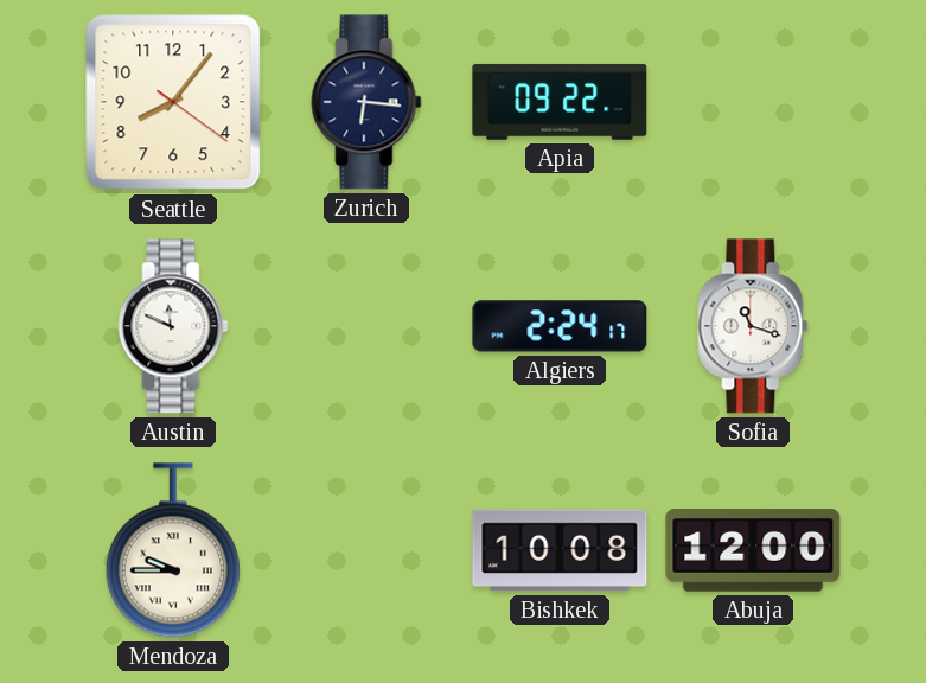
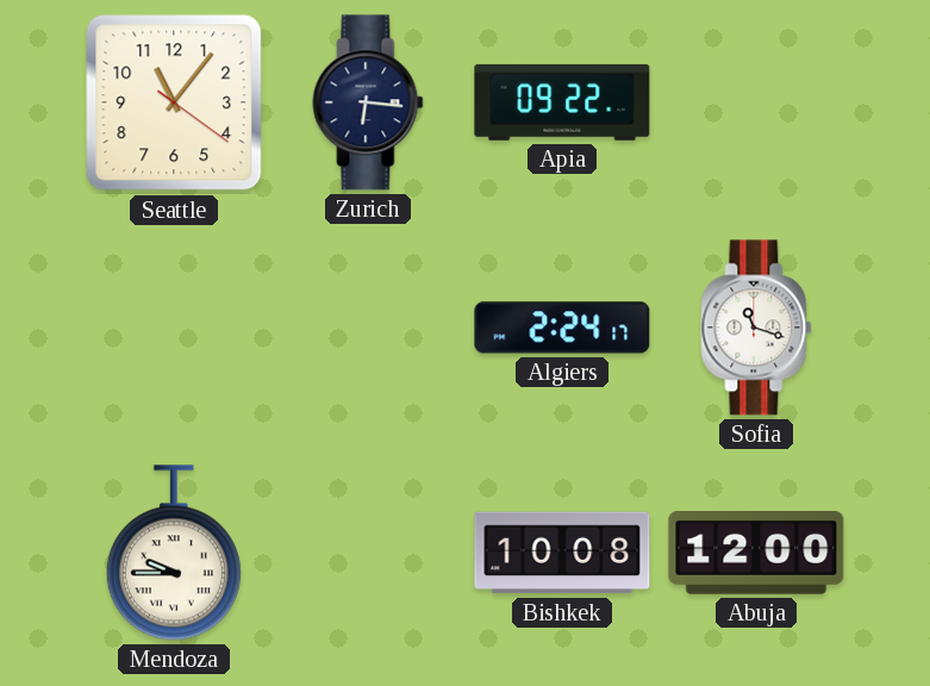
Seattle: 8:06 -> 11:06 (174, 102)
Austin: 11:49 -> none (173, 326)
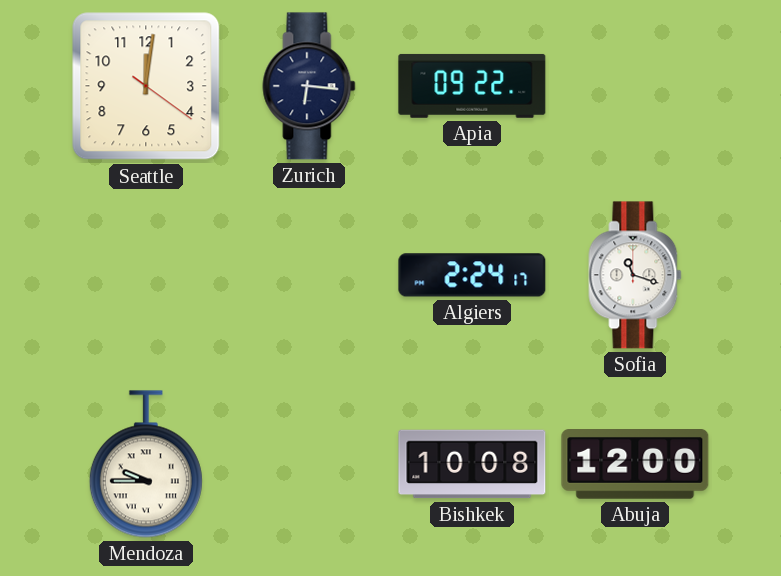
Seattle: 11:06 -> 12:01 (146, 86)
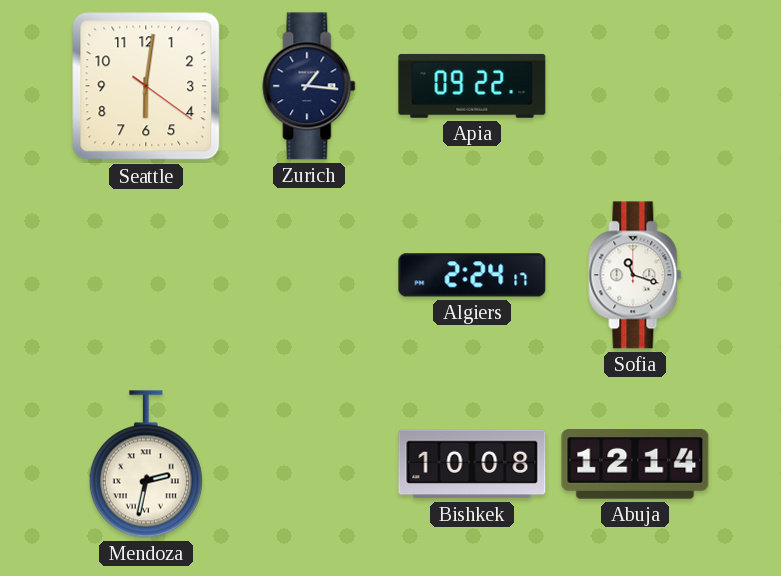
Seattle: 12:01 -> 6:01 (146, 86)
Zurich: 6:16 -> 1:16 (309, 86)
Mendoza: 9:45 -> 2:32 (146, 464)
Abuja: 12:00 -> 12:14 (635, 465)
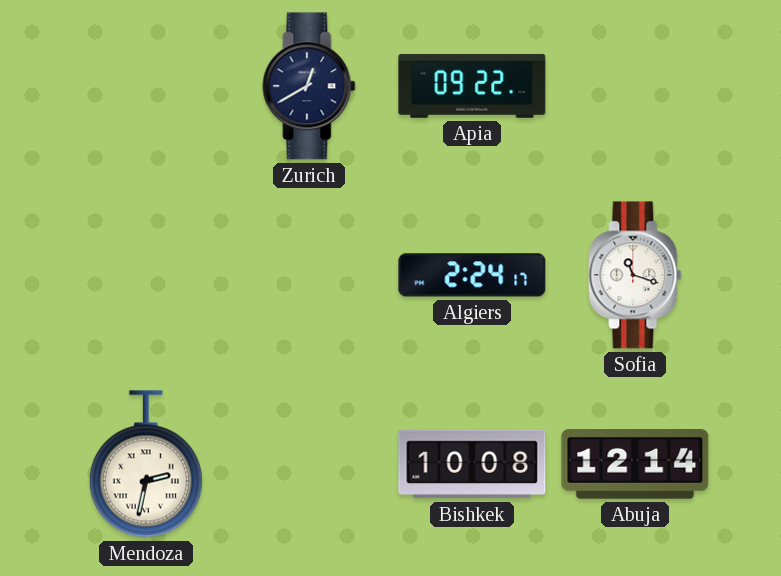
Seattle: 6:01 -> none (146, 86)
Zurich: 1:16 -> 12:40 (309, 86)
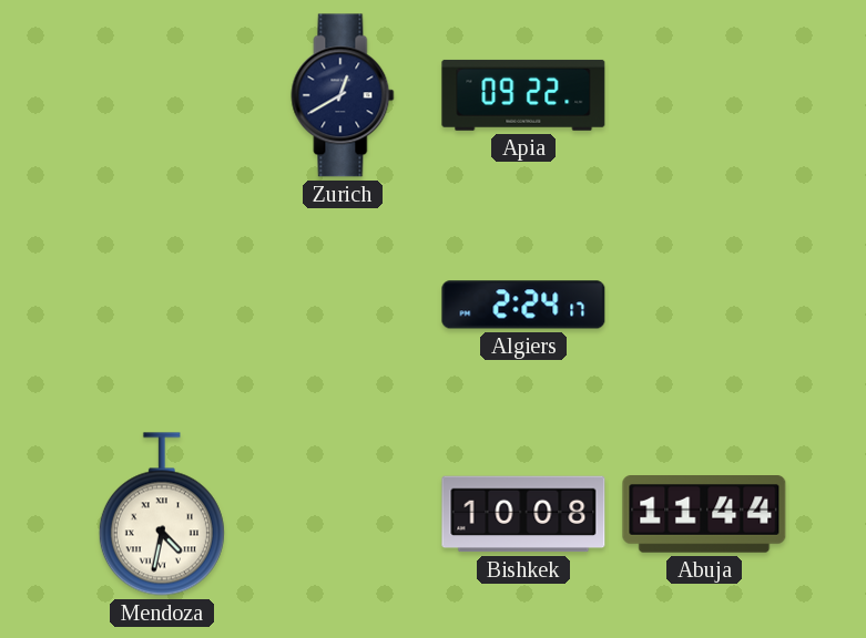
Sofia: 11:18 -> none (635, 275)
Mendoza: 2:32 -> 4:32 (162, 514)
Abuja: 12:14 -> 11:44 (704, 515)
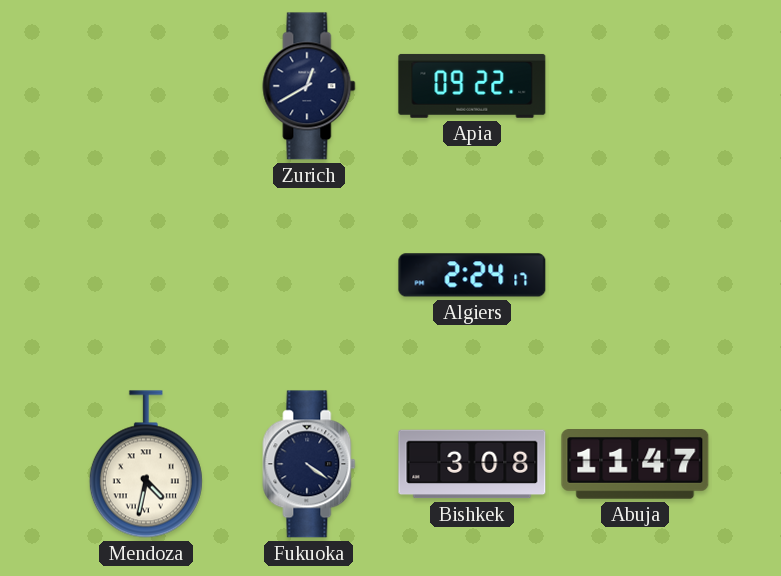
Fukuoka: none -> 4:21 (309, 464)
Bishkek: 10:08 -> 3:08 (472, 464)
Abuja: 11:44 -> 11:47 (635, 465)
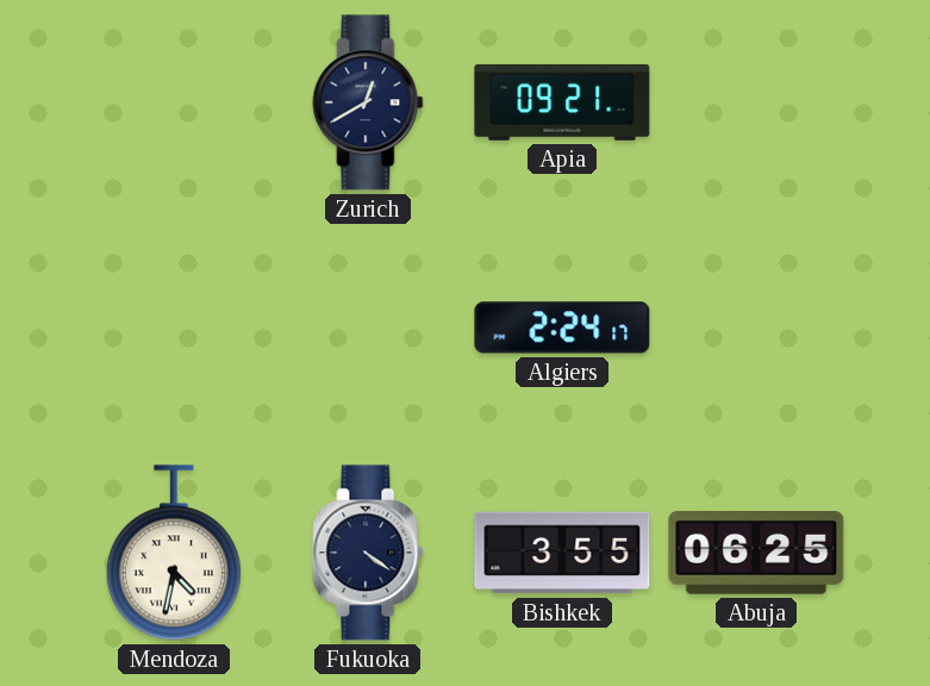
Apia: 09:22 -> 09:21 (562, 102)
Bishkek: 3:08 -> 3:55 (562, 553)
Abuja: 11:47 -> 06:25 (756, 554)
